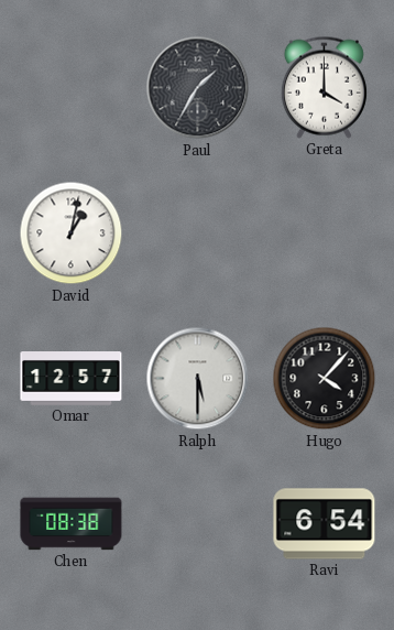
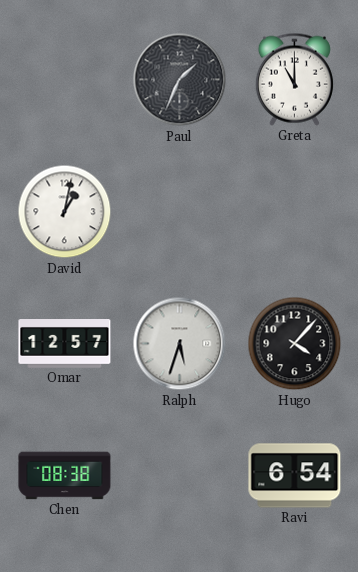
Paul: 1:35 -> 1:34 (180, 80)
Greta: 4:00 -> 11:00 (294, 79)
Ralph: 5:30 -> 5:33 (180, 344)
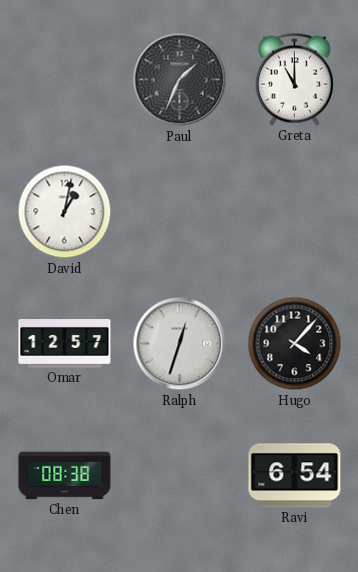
Ralph: 5:33 -> 12:33 (180, 344)
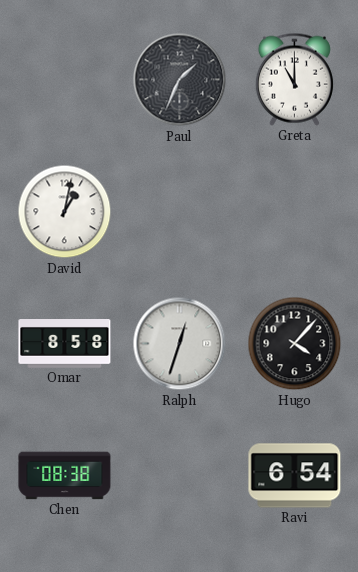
Omar: 12:57 -> 8:58 (65, 344)
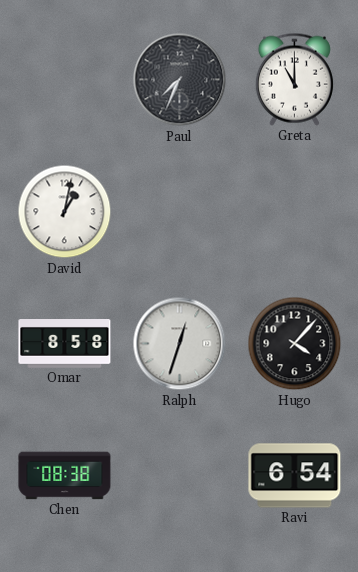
Paul: 1:34 -> 7:34 (180, 80)
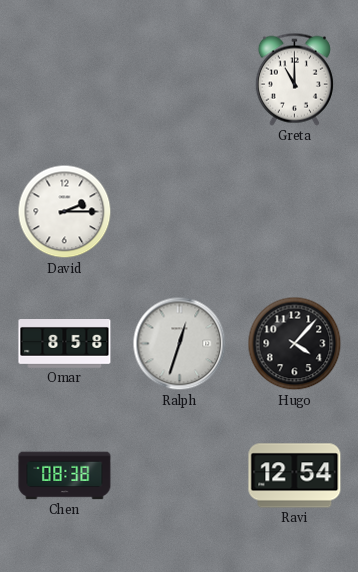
Paul: 7:34 -> none (180, 80)
David: 1:02 -> 2:15 (65, 212)
Ravi: 6:54 -> 12:54 (295, 476)
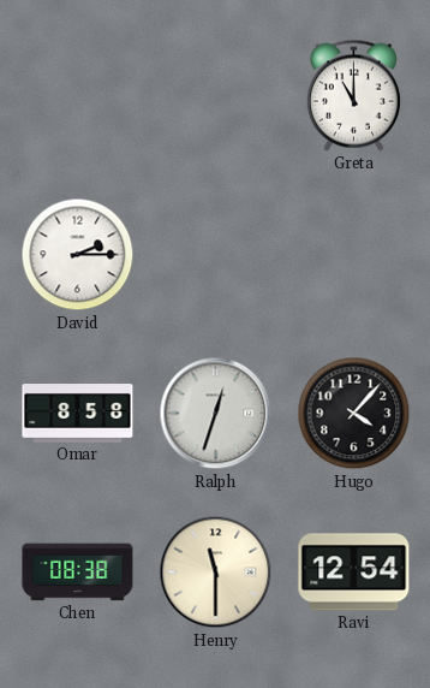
Henry: none -> 11:30 (216, 573)
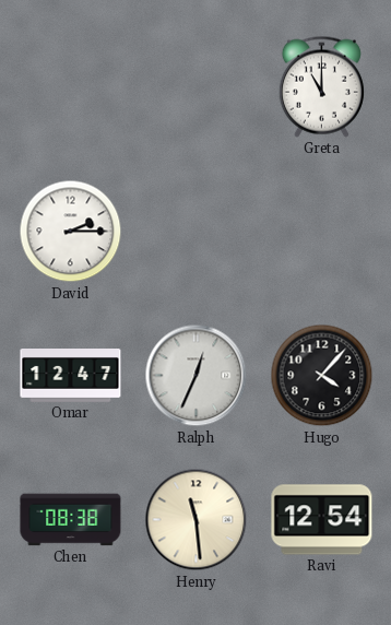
Omar: 8:58 -> 12:47 (71, 376)
Ralph: 12:33 -> 12:34 (197, 376)
Henry: 11:30 -> 11:29 (197, 520)
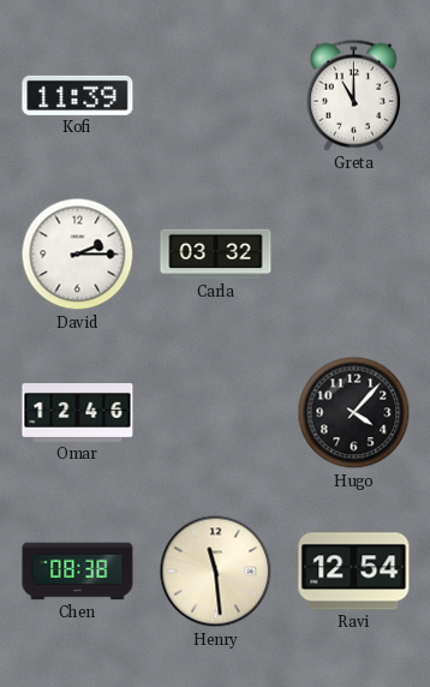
Kofi: none -> 11:39 (78, 95)
Carla: none -> 03:32 (216, 255)
Omar: 12:47 -> 12:46 (78, 413)
Ralph: 12:34 -> none (197, 376)
